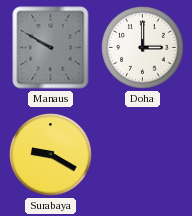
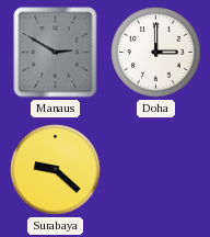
Manaus: 9:50 -> 2:50 (56, 53)
Surabaya: 9:20 -> 9:22 (56, 170)
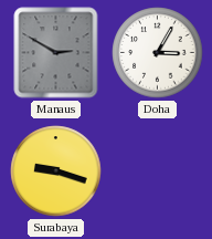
Doha: 3:00 -> 3:05 (158, 53)
Surabaya: 9:22 -> 9:18 (56, 172)
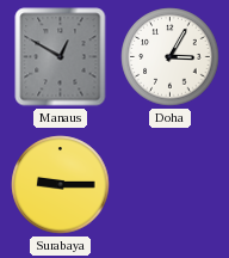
Manaus: 2:50 -> 12:50 (61, 57)
Surabaya: 9:18 -> 9:15 (61, 185)
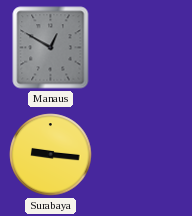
Doha: 3:05 -> none (171, 57)
Surabaya: 9:15 -> 9:16 (51, 155)
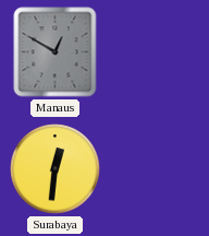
Surabaya: 9:16 -> 12:31 (56, 169)
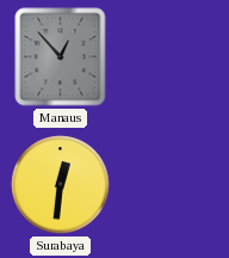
Manaus: 12:50 -> 12:53 (61, 57)
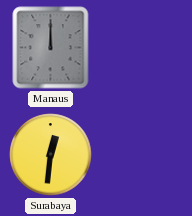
Manaus: 12:53 -> 12:00 (51, 48)
